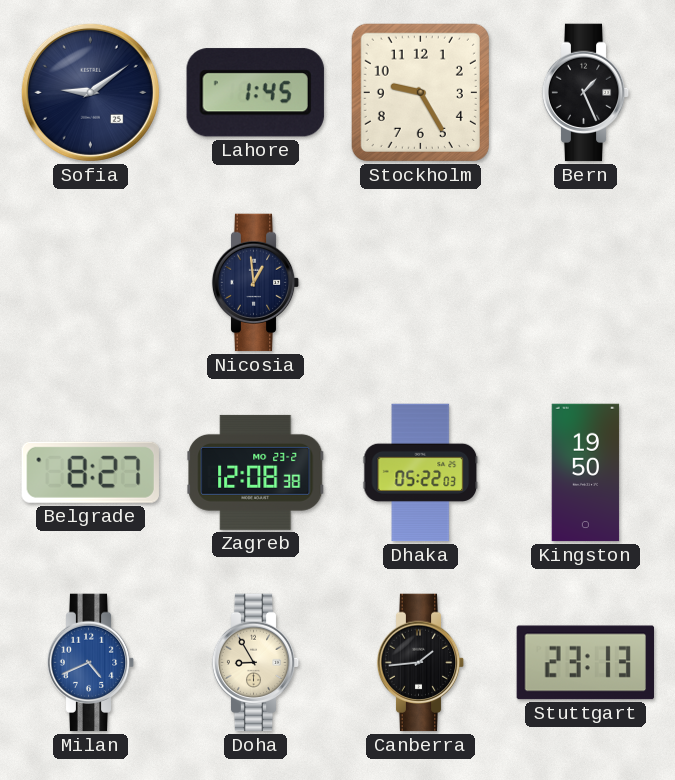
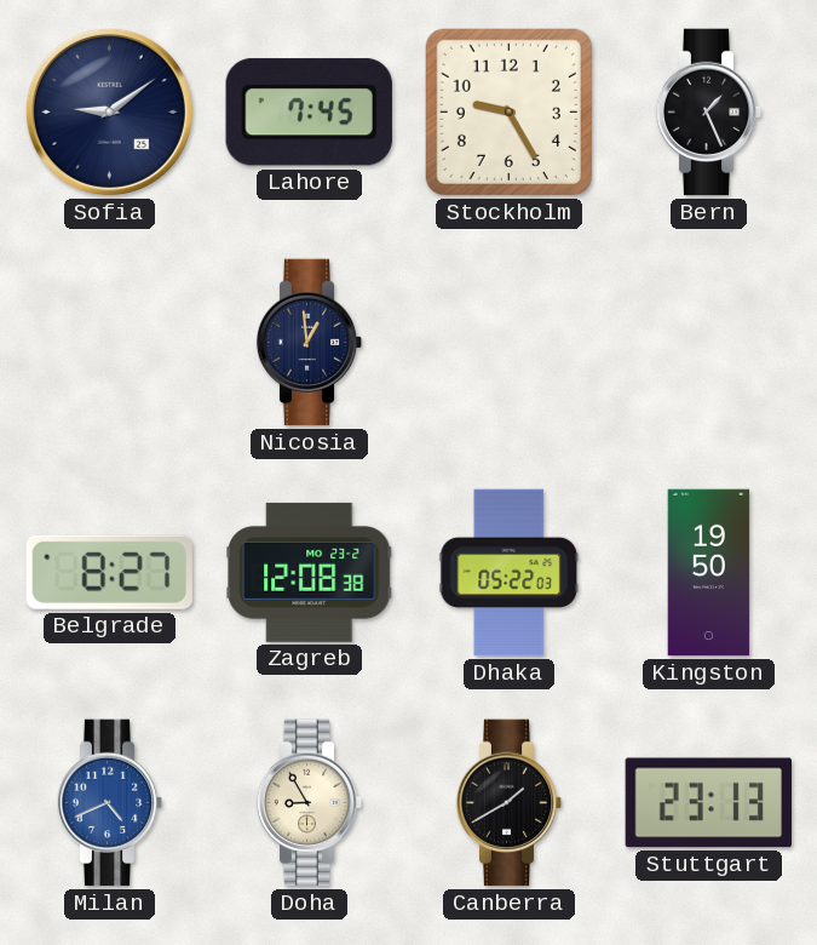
Lahore: 1:45 -> 7:45 (309, 113)
Canberra: 1:44 -> 1:40 (510, 803)
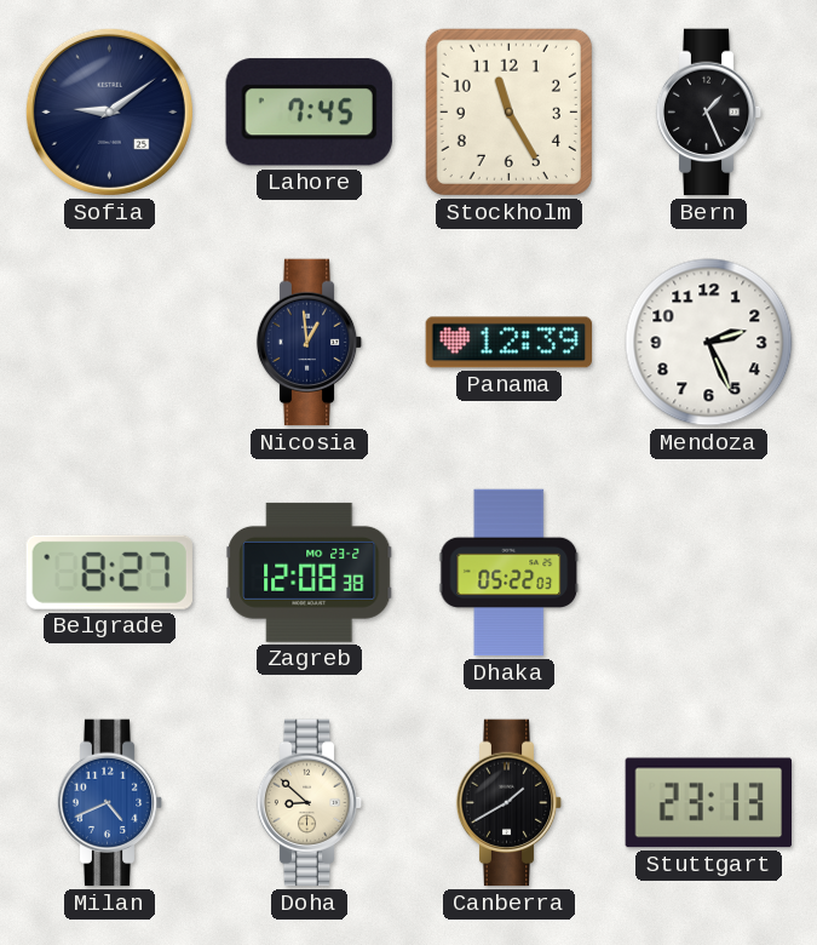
Stockholm: 9:25 -> 11:25 (508, 111)
Panama: none -> 12:39 (510, 343)
Mendoza: none -> 2:26 (709, 343)
Kingston: 19:50 -> none (709, 573)
Doha: 8:55 -> 8:52 (310, 803)
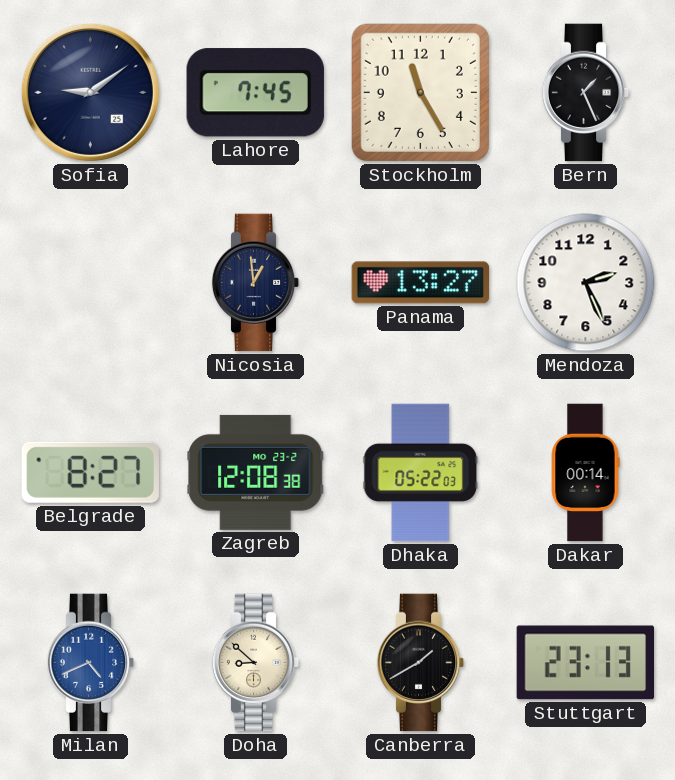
Panama: 12:39 -> 13:27 (421, 283)
Dakar: none -> 00:14 (585, 473)
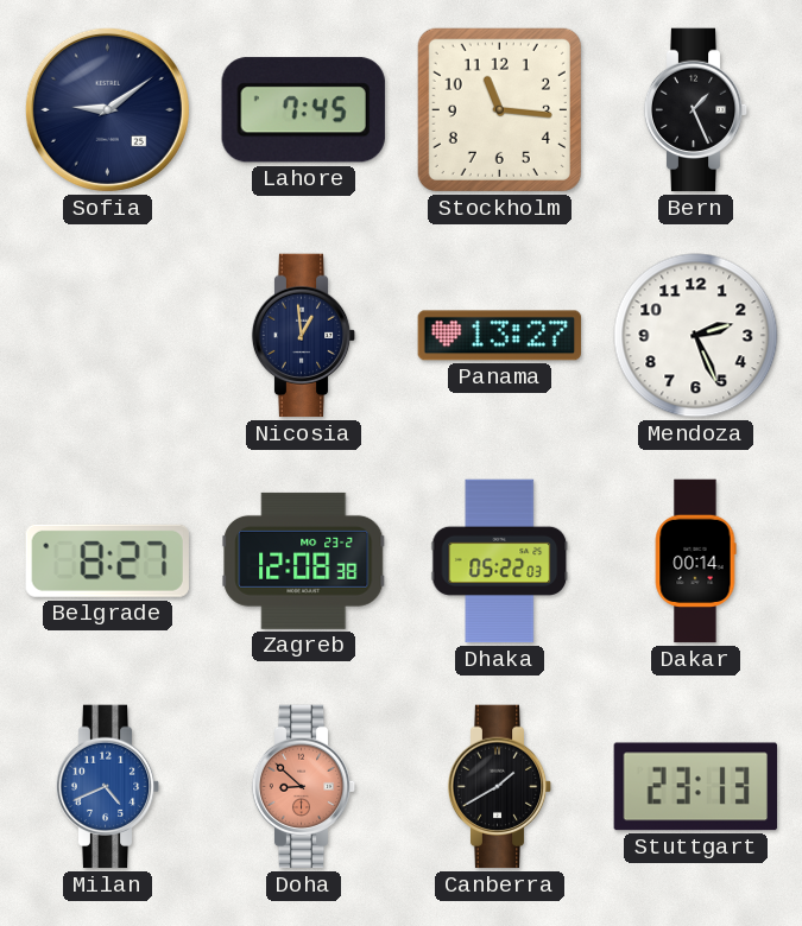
Stockholm: 11:25 -> 11:16 (499, 109)
Doha dial: cream -> salmon (304, 787)
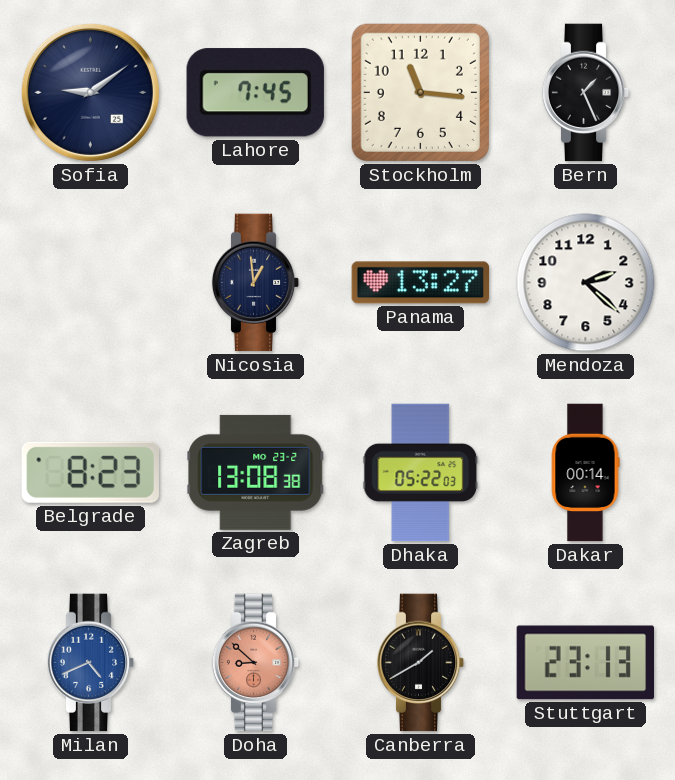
Mendoza: 2:26 -> 2:22 (586, 283)
Belgrade: 8:27 -> 8:23 (90, 472)
Zagreb: 12:08 -> 13:08 (256, 472)
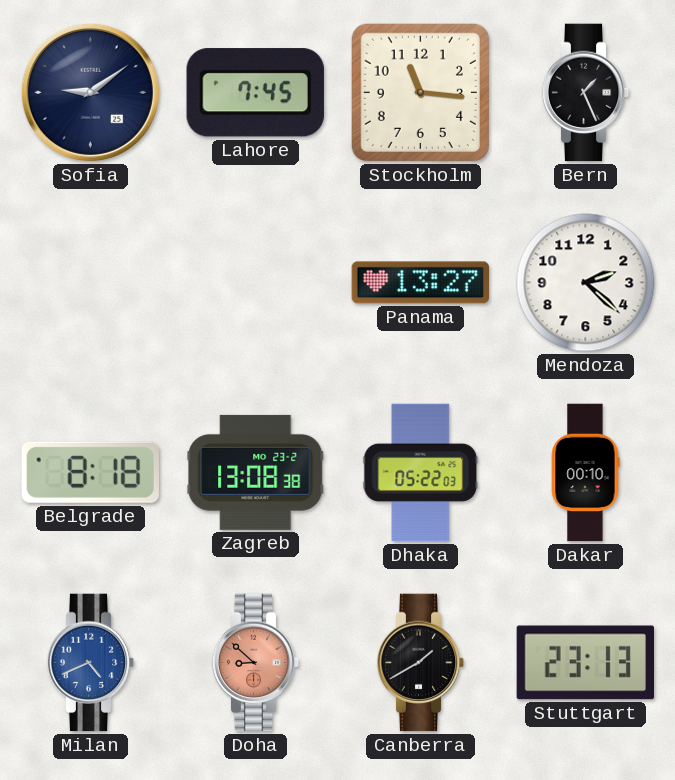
Nicosia: 12:59 -> none (256, 283)
Belgrade: 8:23 -> 8:18 (90, 472)
Dakar: 00:14 -> 00:10 (585, 473)
